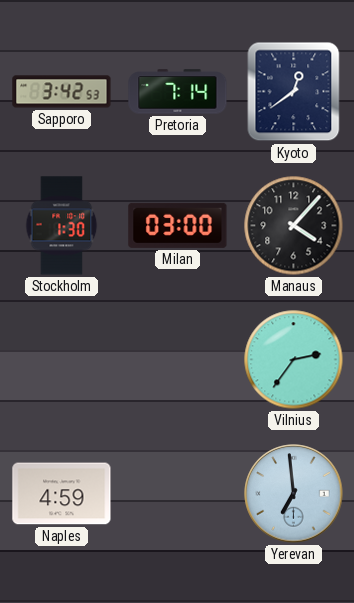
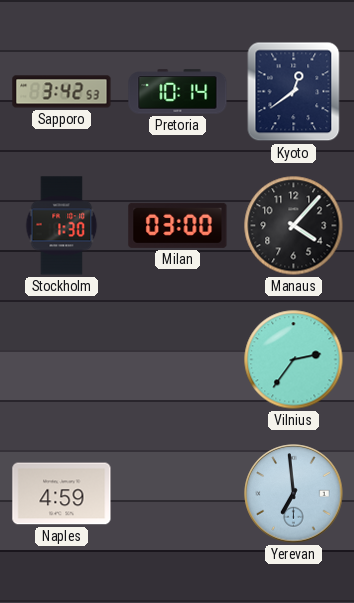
Pretoria: 7:14 -> 10:14 (178, 92)
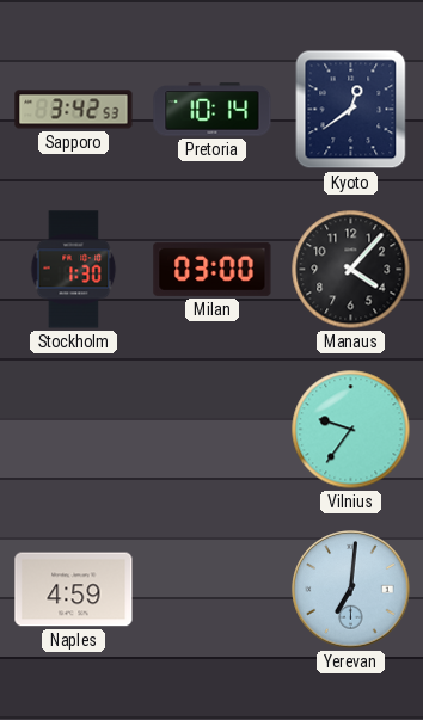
Vilnius: 2:36 -> 9:36 (351, 430)
Yerevan: 6:59 -> 7:01 (351, 590)
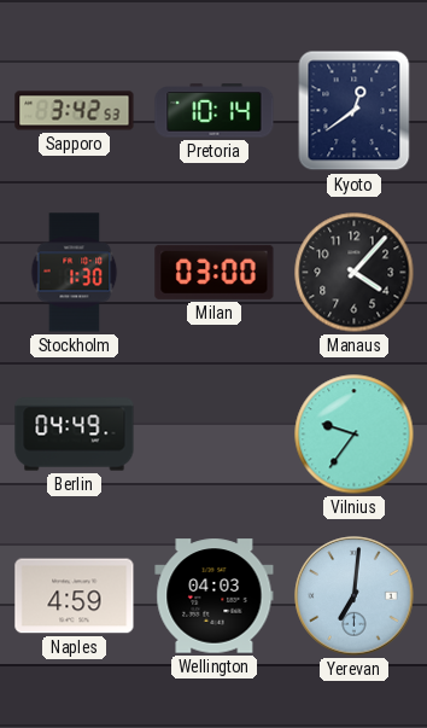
Berlin: none -> 04:49 (75, 435)
Wellington: none -> 04:03 (215, 596)
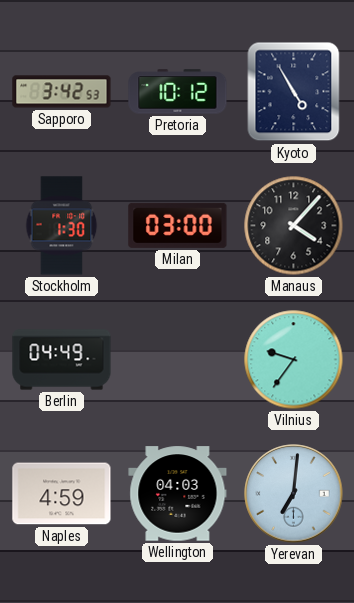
Pretoria: 10:14 -> 10:12 (178, 92)
Kyoto: 12:39 -> 4:55 (294, 92)
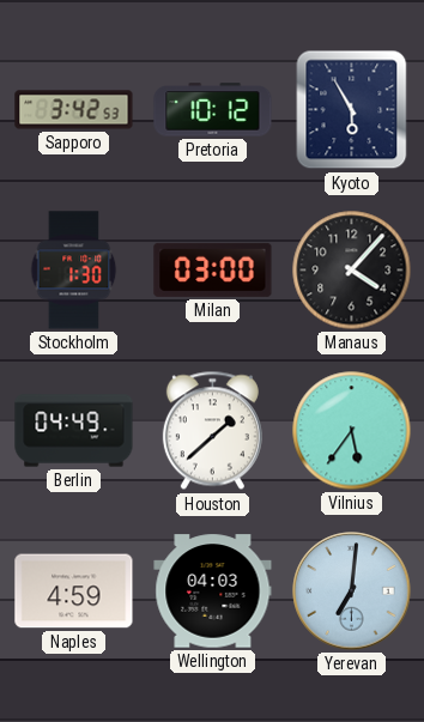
Kyoto: 4:55 -> 5:55 (352, 110)
Houston: none -> 1:38 (212, 431)
Vilnius: 9:36 -> 5:36 (352, 431)
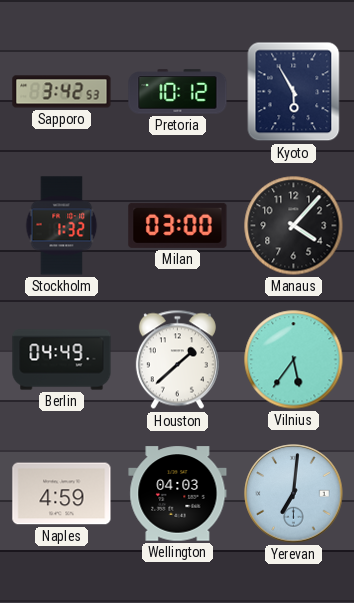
Stockholm: 1:30 -> 1:32 (62, 226)
